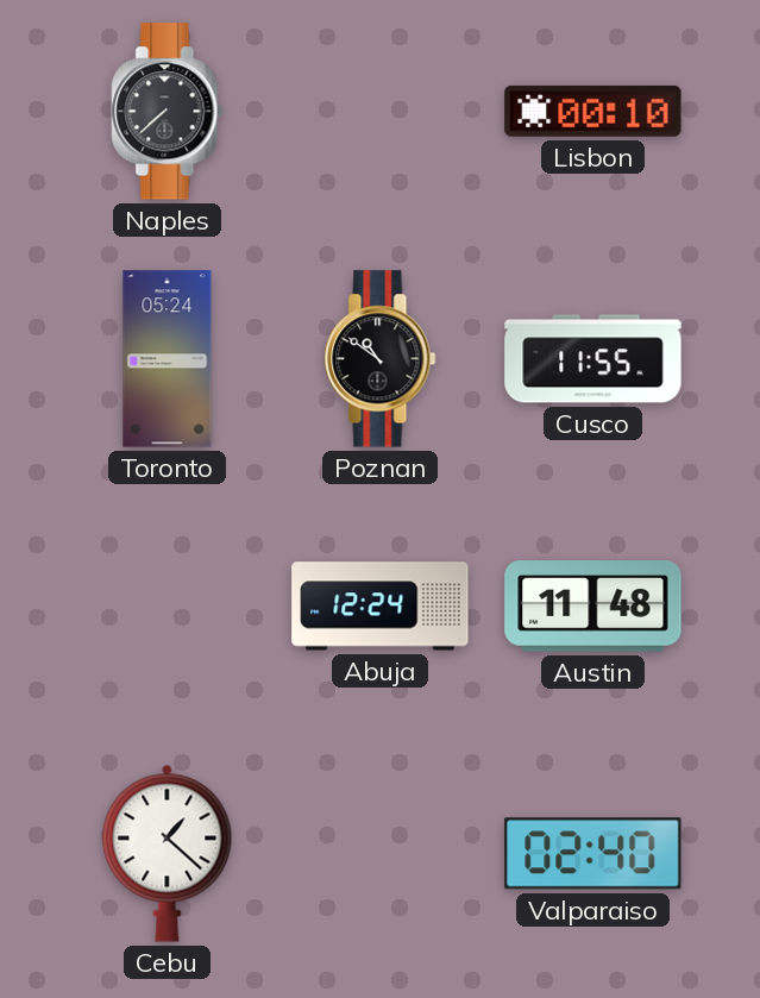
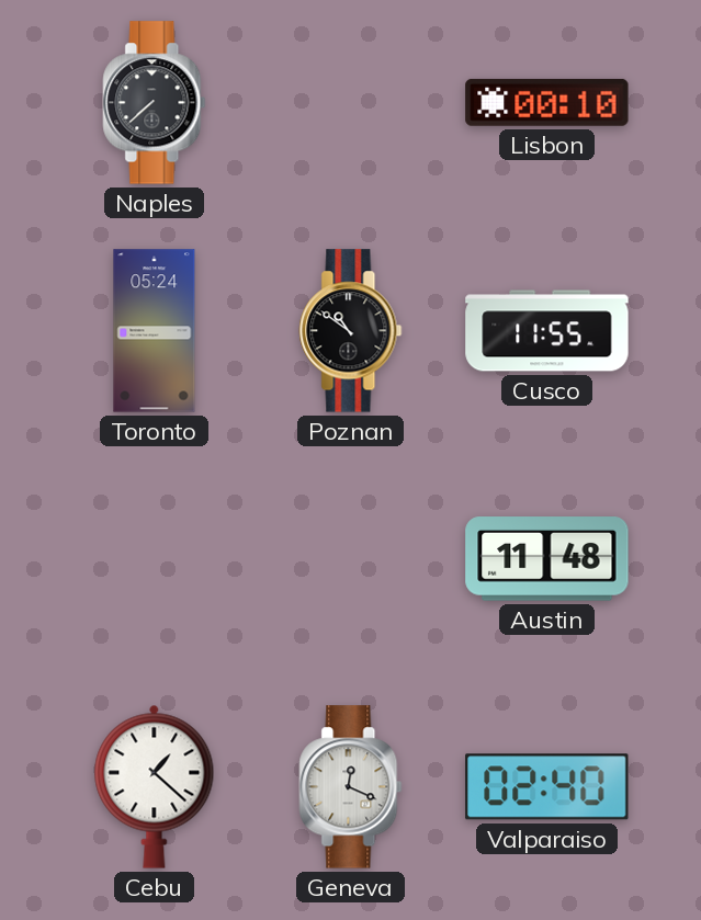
Abuja: 12:24 -> none (381, 607)
Geneva: none -> 12:19 (351, 787)
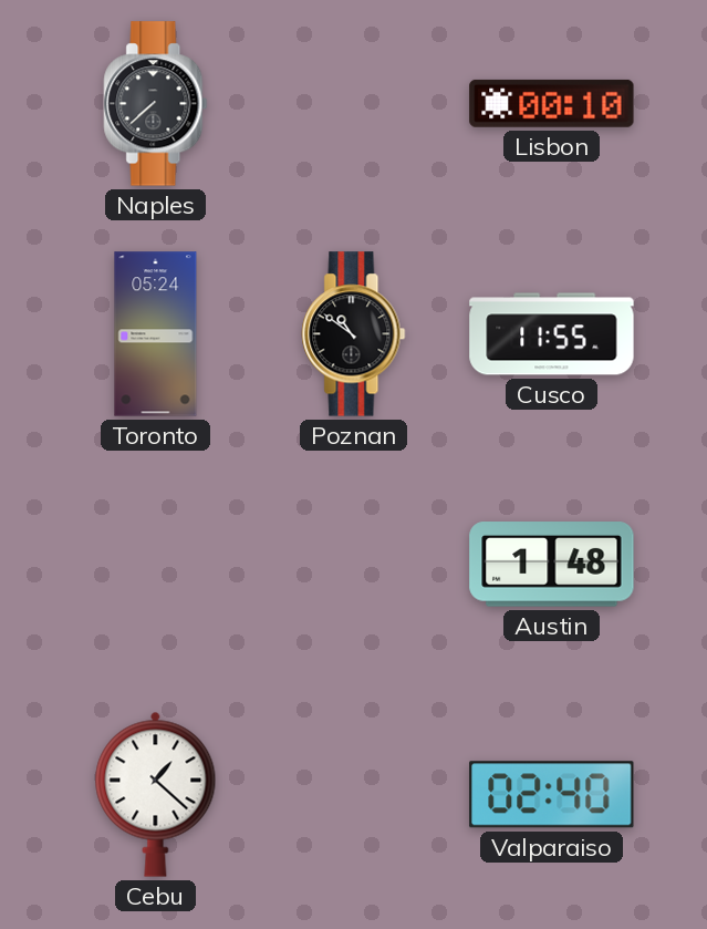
Austin: 11:48 -> 1:48 (552, 565)
Geneva: 12:19 -> none (351, 787)
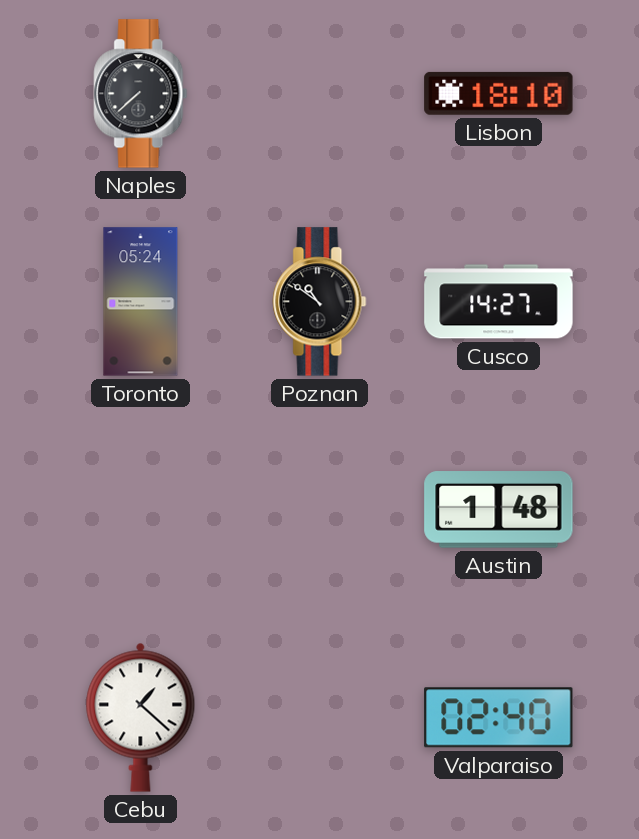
Lisbon: 00:10 -> 18:10 (499, 93)
Cusco: 11:55 -> 14:27 (499, 302)
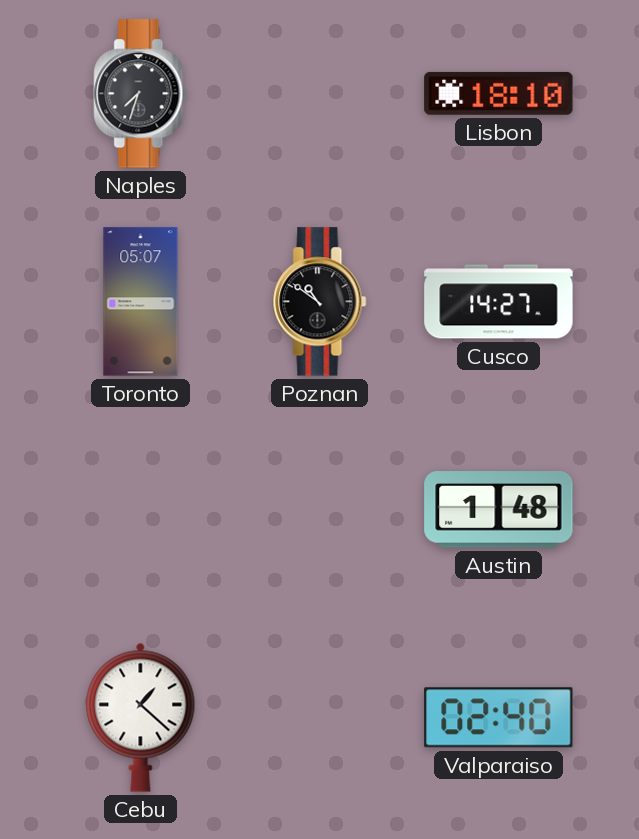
Naples: 7:38 -> 7:33 (141, 94)
Toronto: 05:24 -> 05:07 (141, 302)
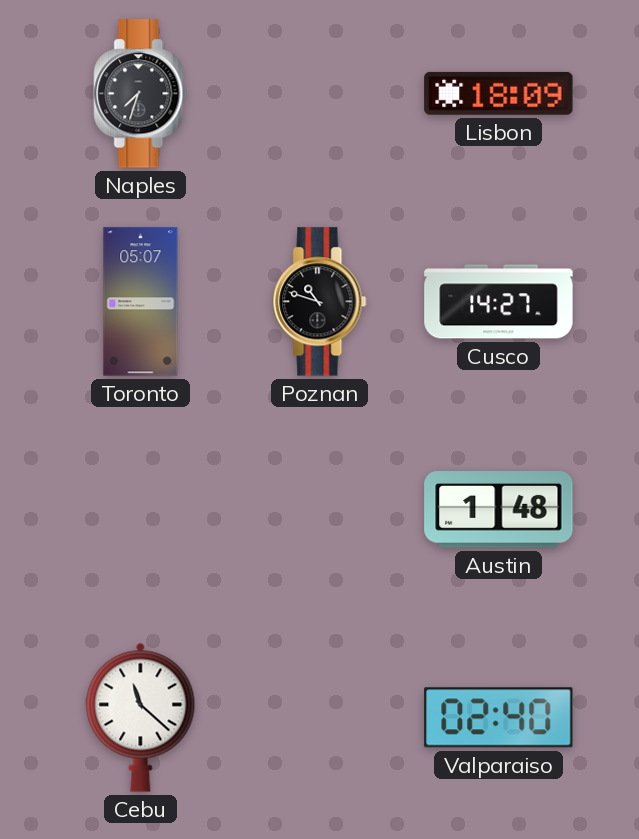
Lisbon: 18:10 -> 18:09 (499, 93)
Poznan: 10:51 -> 10:48 (320, 302)
Cebu: 1:22 -> 11:22 (141, 717)
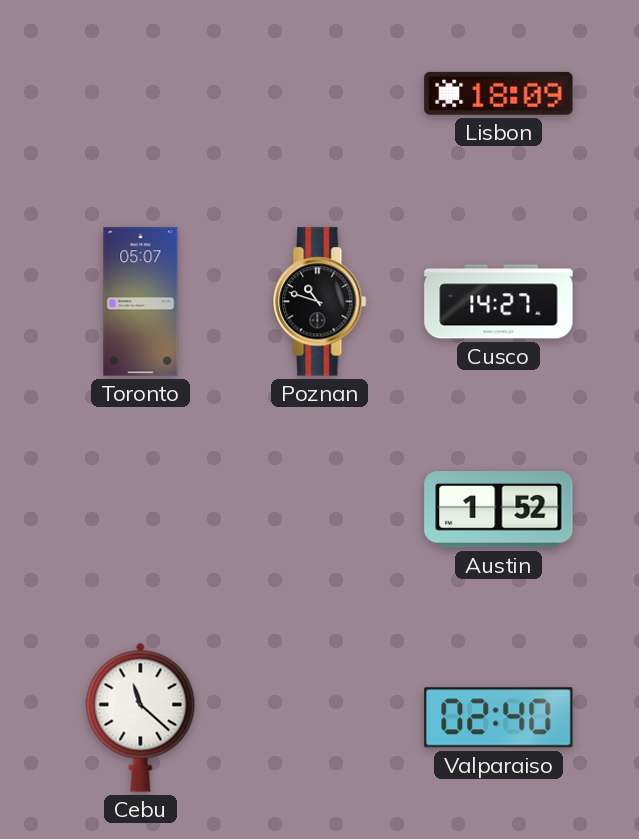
Naples: 7:33 -> none (141, 94)
Austin: 1:48 -> 1:52 (499, 510)
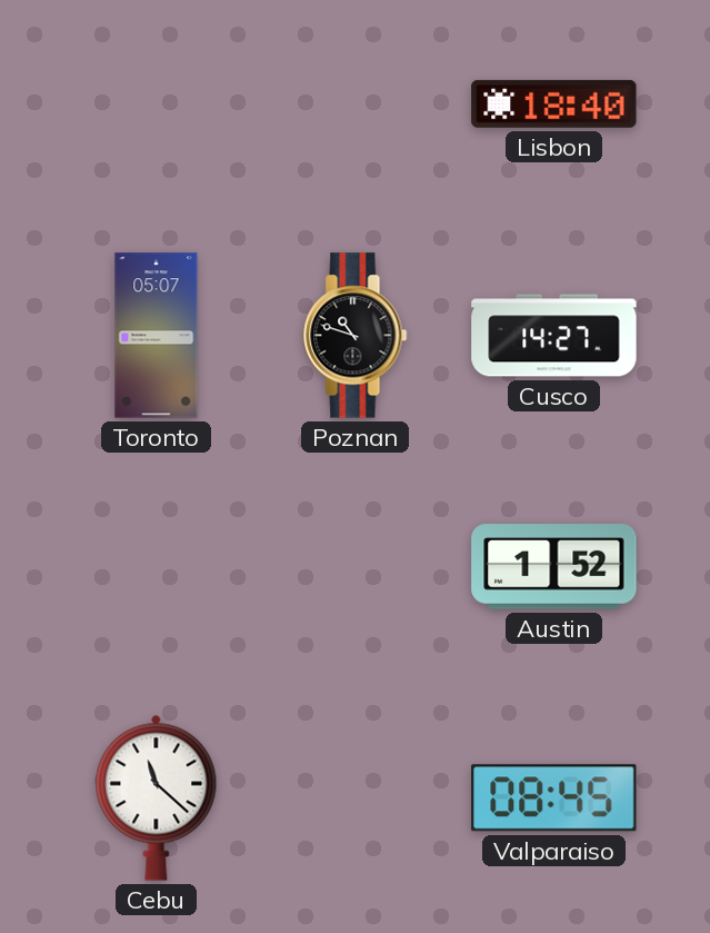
Lisbon: 18:09 -> 18:40 (554, 103)
Valparaiso: 02:40 -> 08:45 (554, 798)
